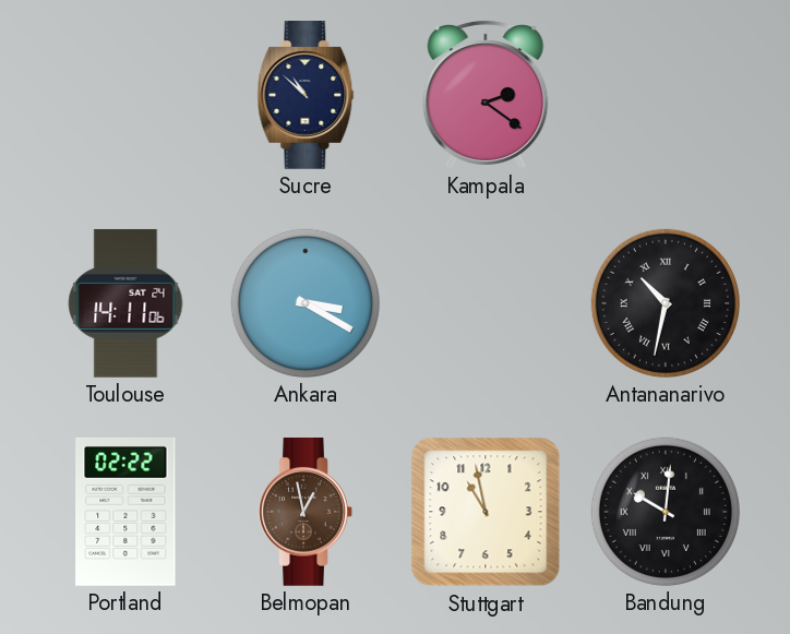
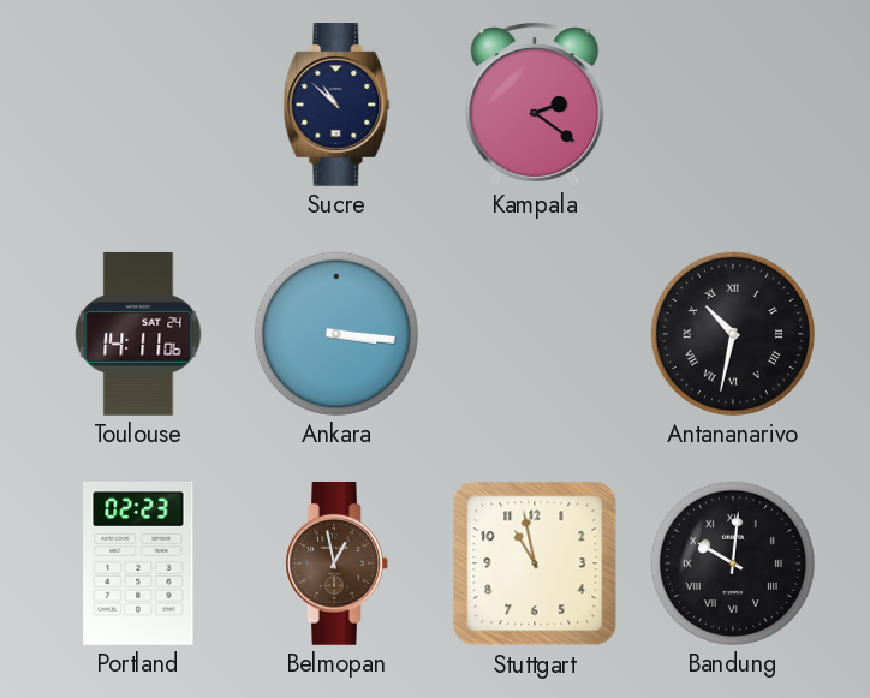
Ankara: 3:20 -> 3:16 (336, 334)
Portland: 02:22 -> 02:23 (138, 563)
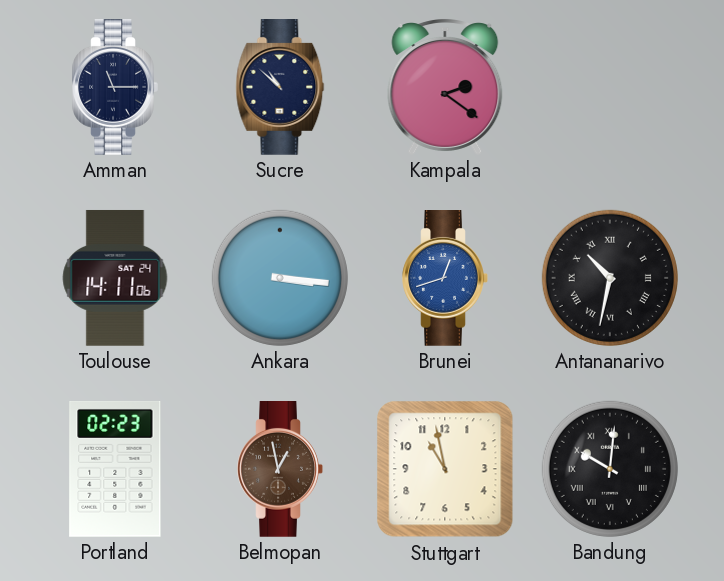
Amman: none -> 11:15 (115, 88)
Brunei: none -> 12:42 (445, 279)
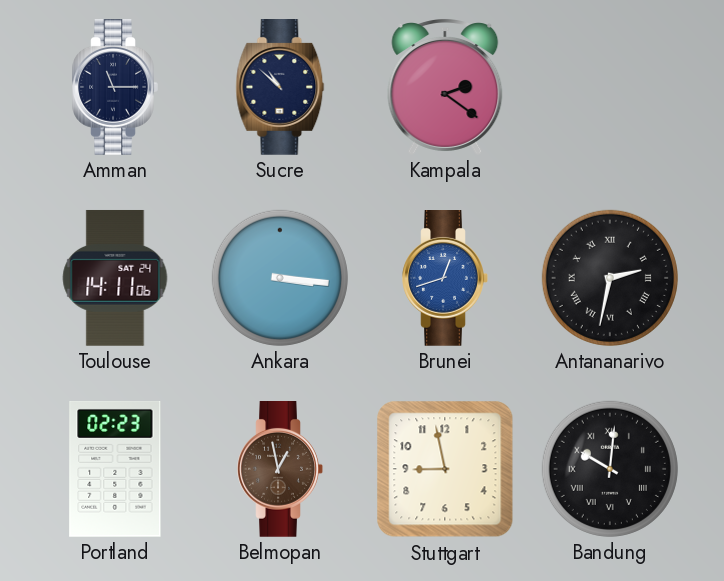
Antananarivo: 10:32 -> 2:32 (610, 278)
Stuttgart: 10:58 -> 8:58 (445, 469)
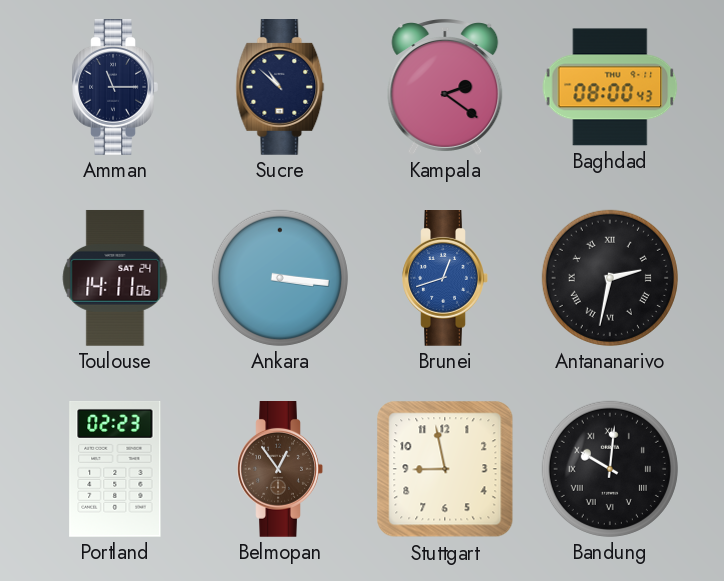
Baghdad: none -> 08:00 (610, 87)
Belmopan: 12:58 -> 12:54 (280, 470)
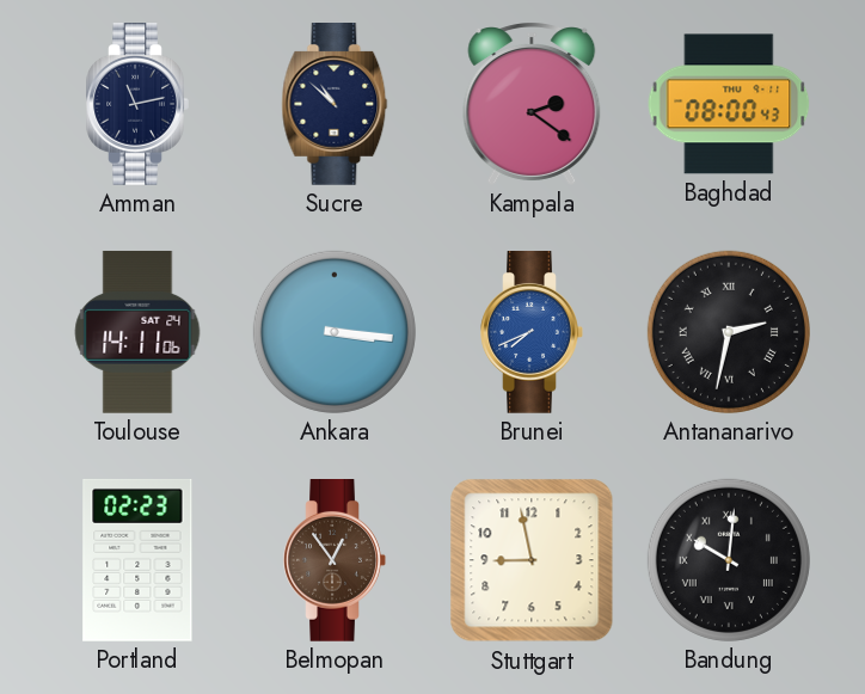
Amman: 11:15 -> 11:13 (137, 105)
Brunei: 12:42 -> 7:41 (532, 333)
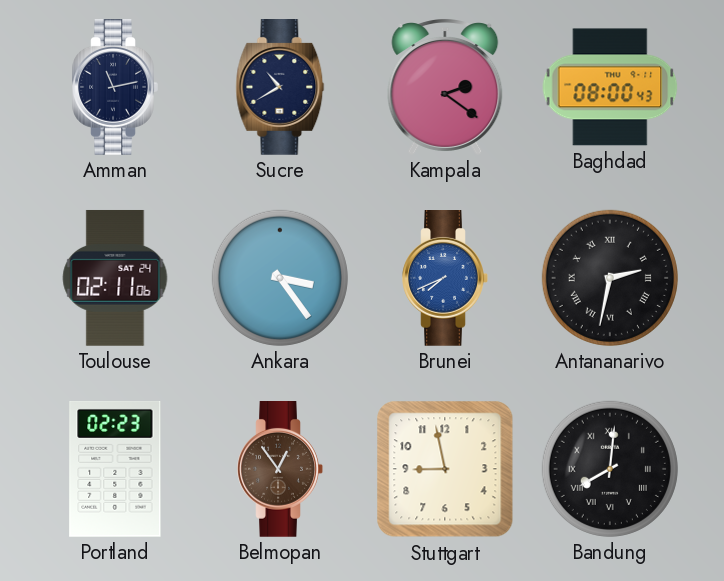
Sucre: 10:52 -> 10:40 (280, 88)
Toulouse: 14:11 -> 02:11 (115, 278)
Ankara: 3:16 -> 3:24 (280, 278)
Bandung: 10:01 -> 8:01 (610, 469)
